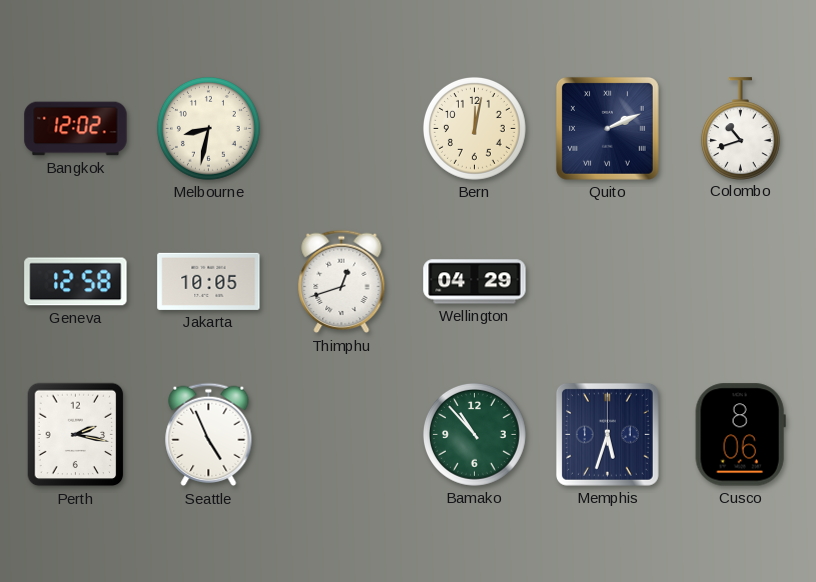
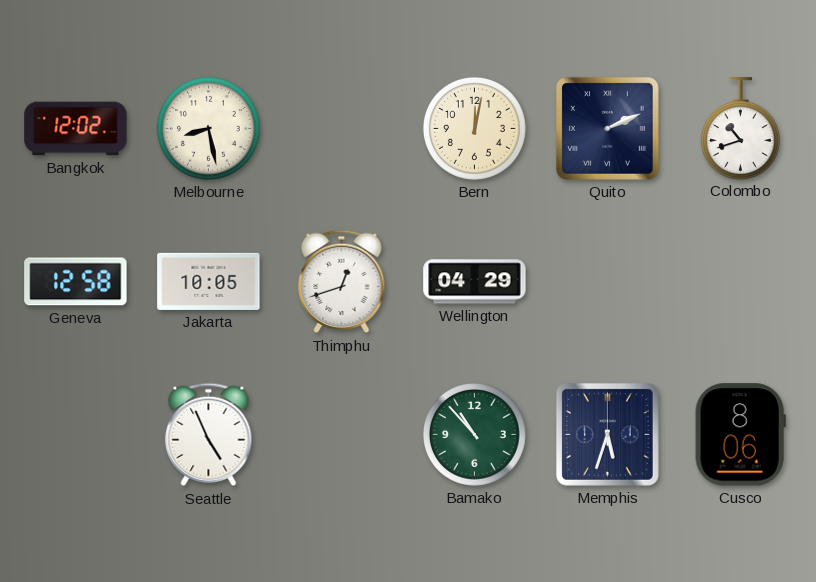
Melbourne: 8:32 -> 8:28 (208, 128)
Perth: 2:17 -> none (76, 435)
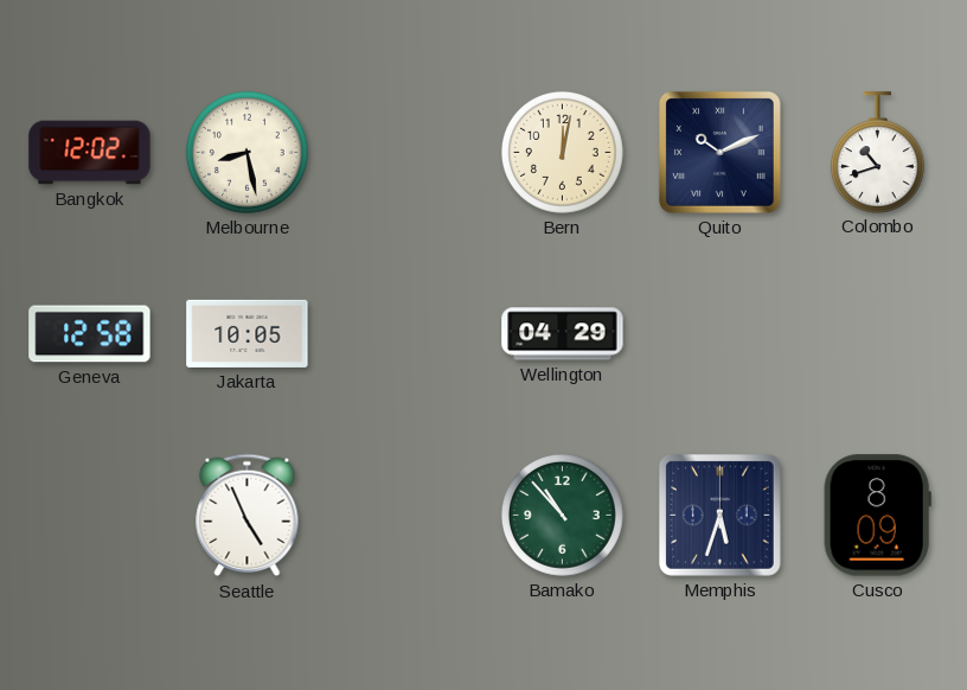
Quito: 2:11 -> 10:11 (719, 152)
Thimphu: 12:42 -> none (342, 282)
Cusco: 8:06 -> 8:09 (877, 516)
